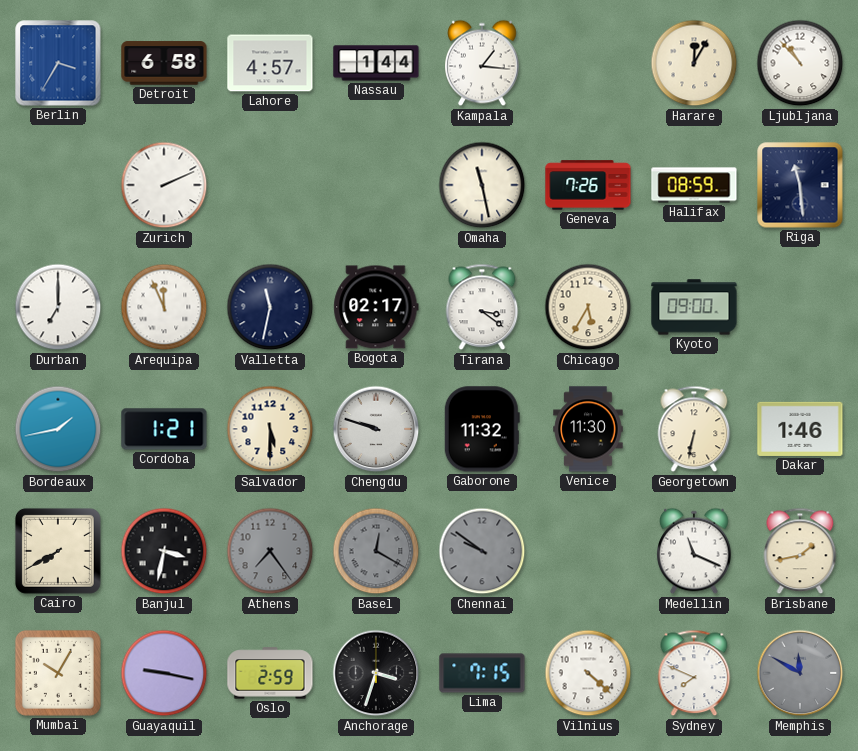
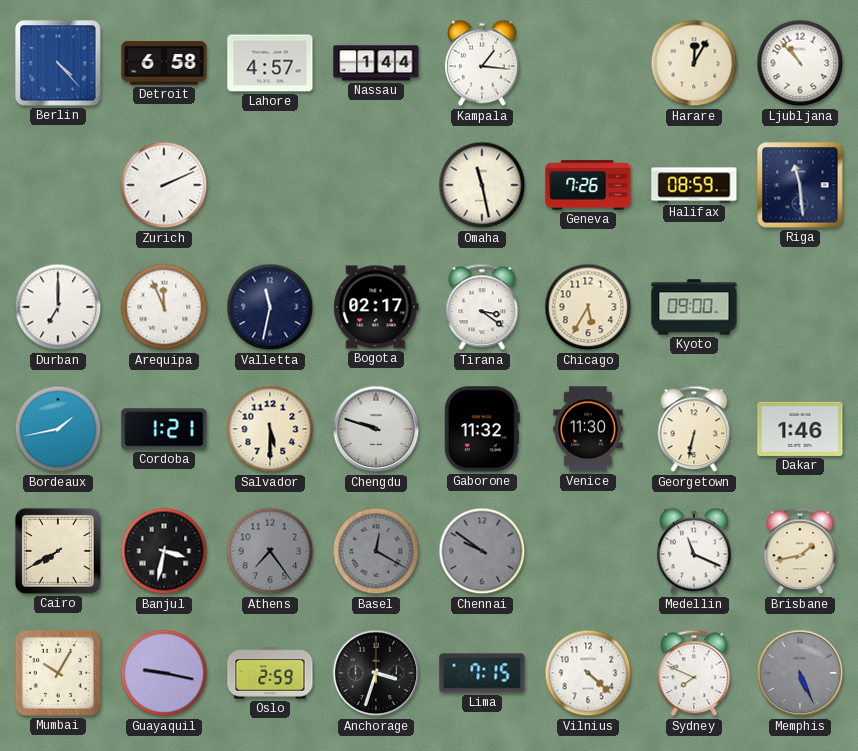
Berlin: 3:35 -> 4:23 (58, 63)
Memphis: 11:50 -> 5:26 (800, 673)
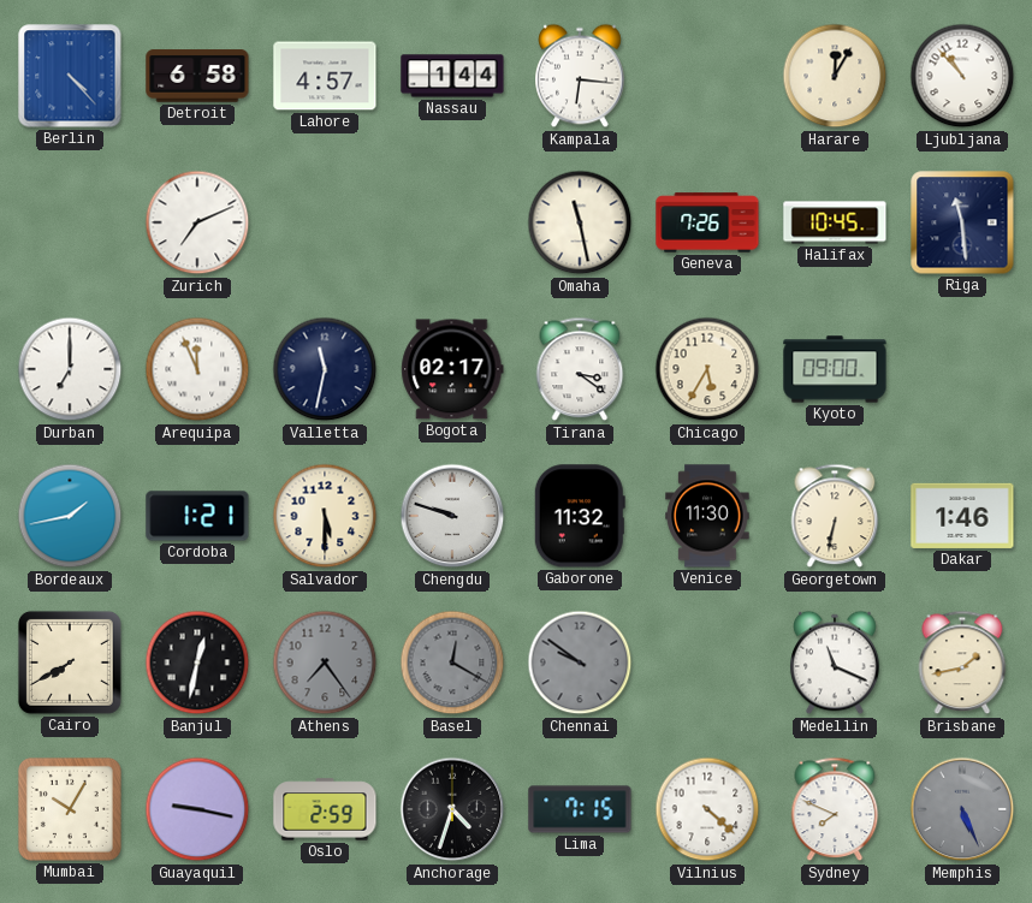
Kampala: 1:16 -> 6:16 (580, 76)
Zurich: 2:11 -> 7:11 (197, 222)
Halifax: 08:59 -> 10:45 (835, 222)
Banjul: 3:32 -> 12:32 (197, 663)
Anchorage: 3:33 -> 4:33 (452, 809)
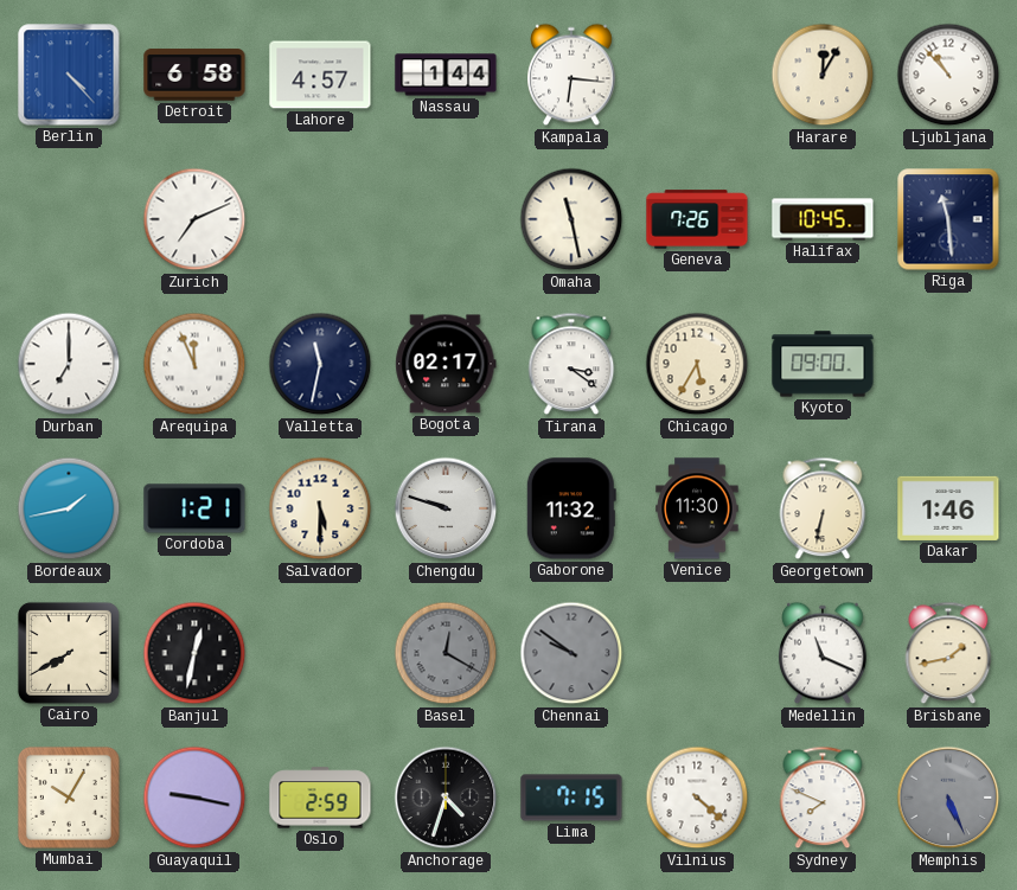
Athens: 7:24 -> none (325, 663)
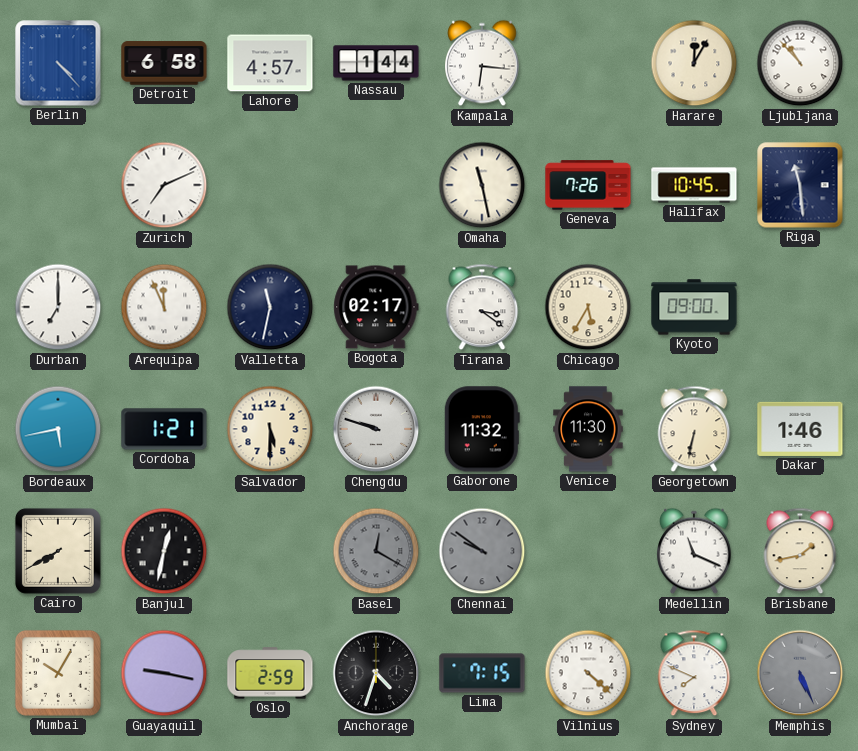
Bordeaux: 1:43 -> 5:43 (58, 429)
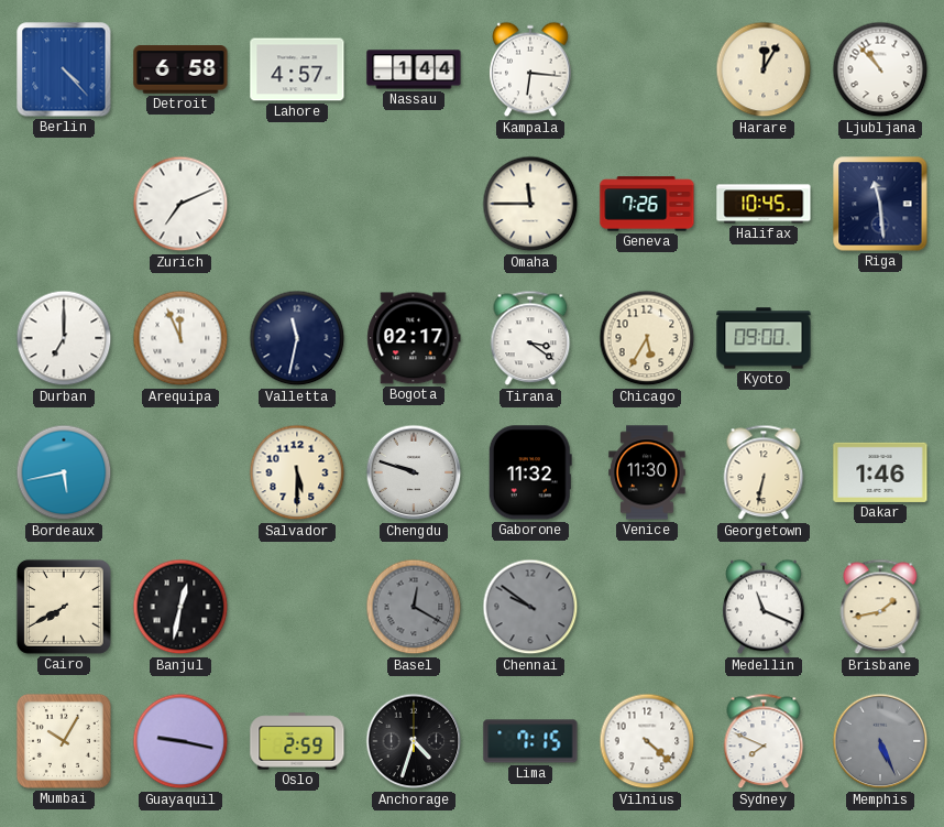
Omaha: 11:28 -> 11:45 (530, 204)
Cordoba: 1:21 -> none (164, 429)
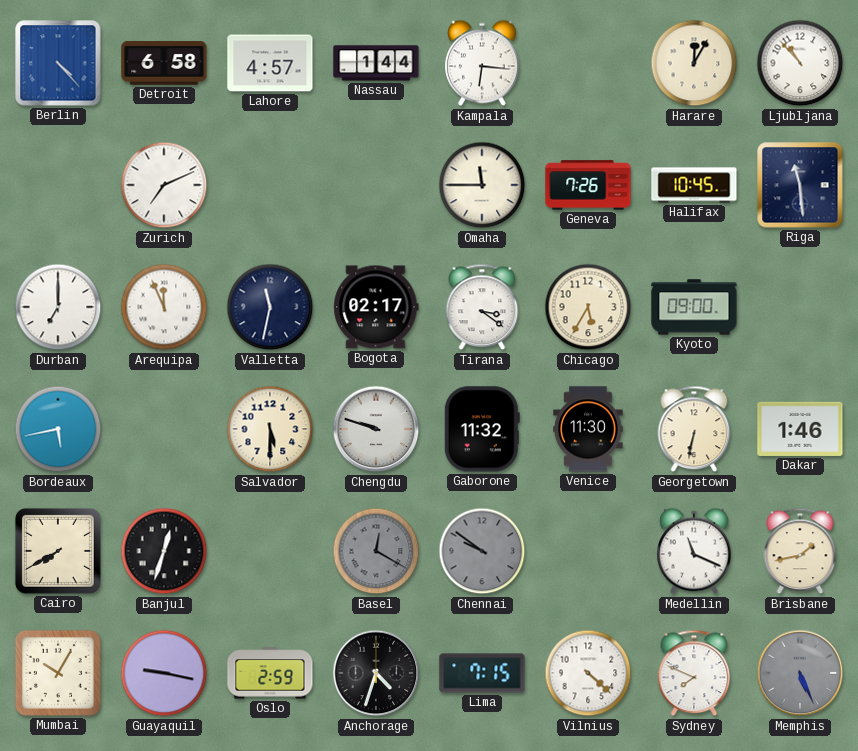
Banjul: 12:32 -> 12:33 (164, 551)
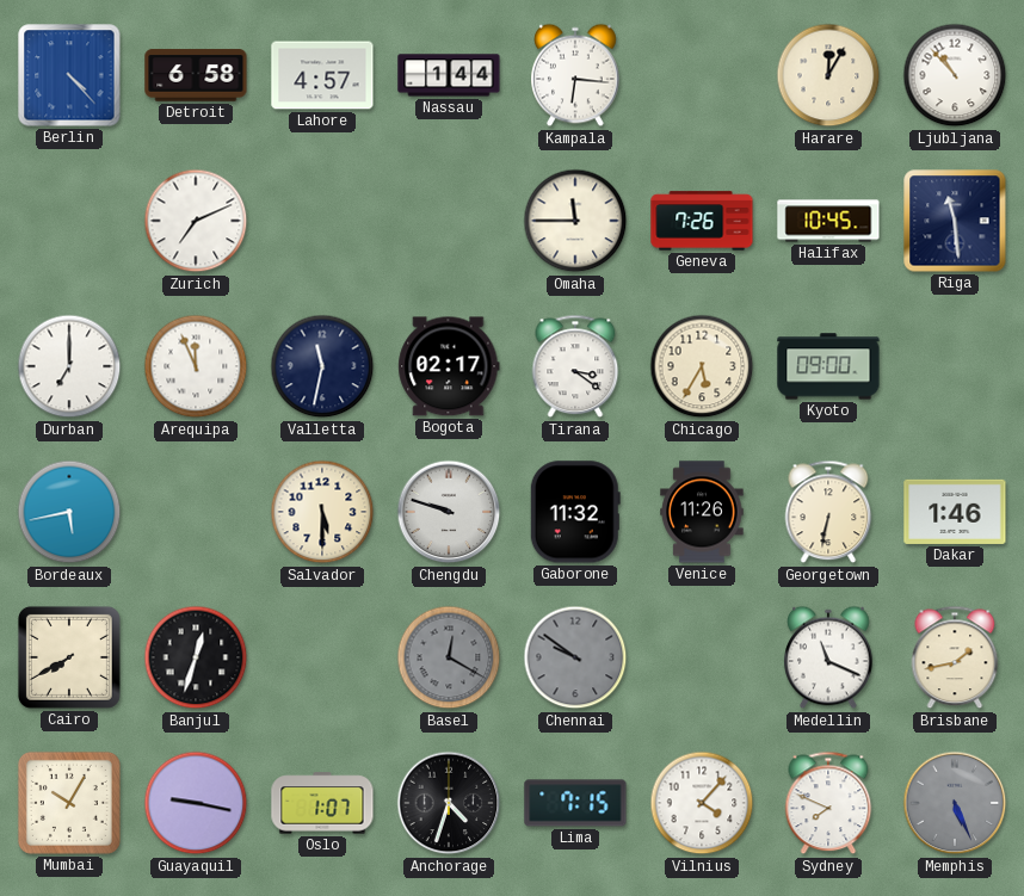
Venice: 11:30 -> 11:26 (702, 512)
Oslo: 2:59 -> 1:07 (322, 803)
Vilnius: 4:22 -> 4:07 (702, 803)
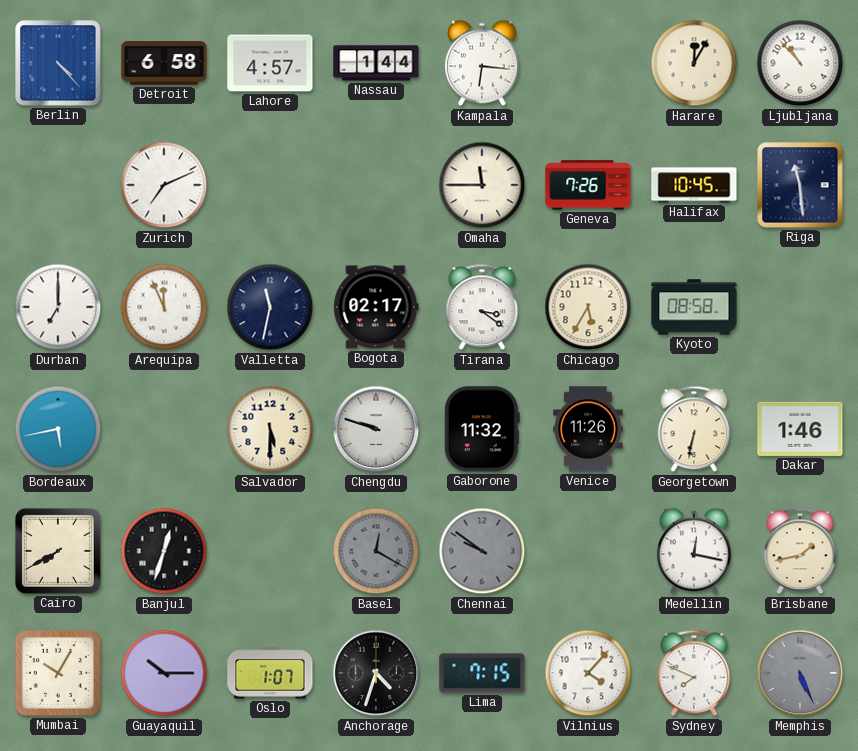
Kyoto: 09:00 -> 08:58 (694, 307)
Medellin: 11:19 -> 12:17 (694, 551)
Guayaquil: 9:17 -> 10:15 (164, 673)
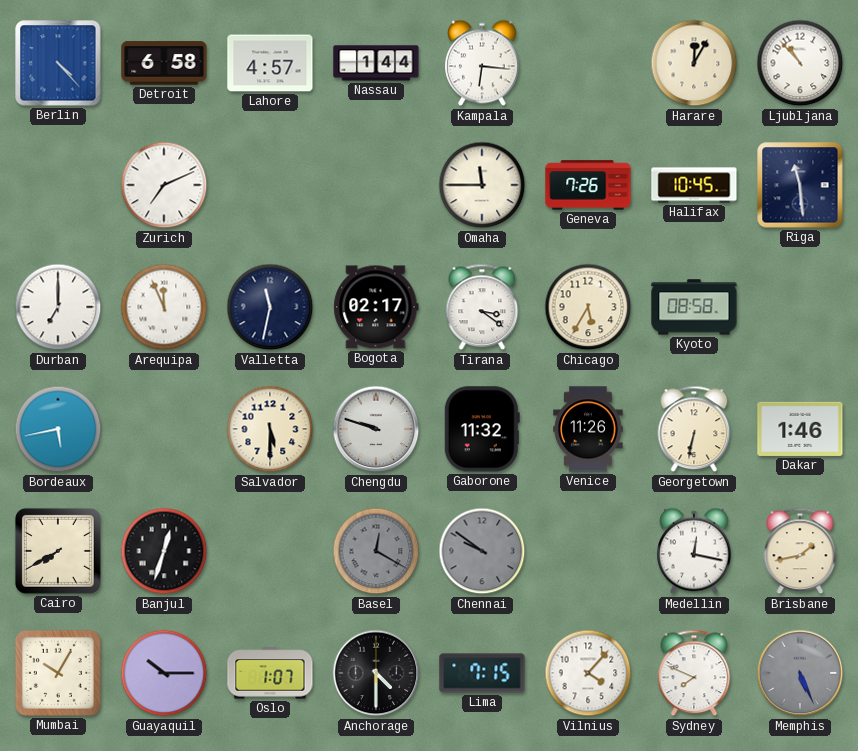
Anchorage: 4:33 -> 4:30 (376, 673)
